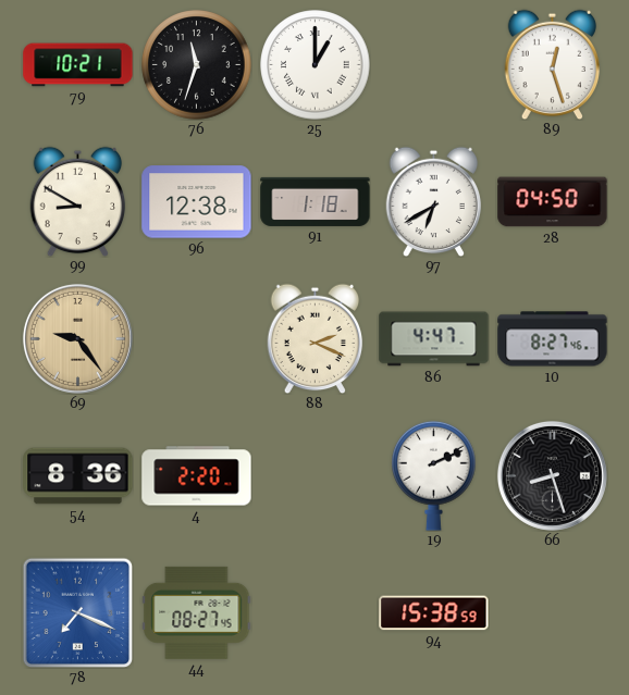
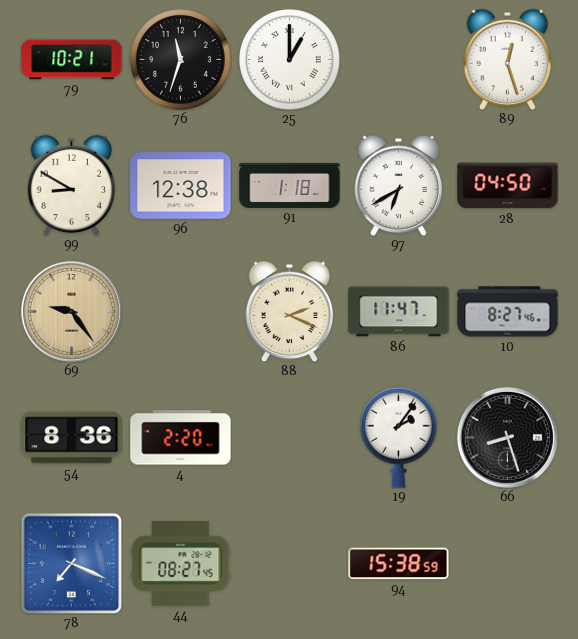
86: 4:47 -> 11:47 (399, 312)
19: 2:11 -> 2:06 (399, 437)
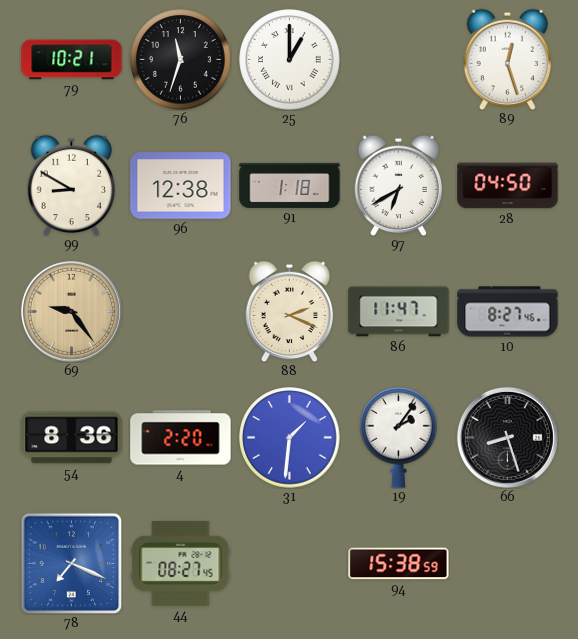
31: none -> 1:31 (290, 438)
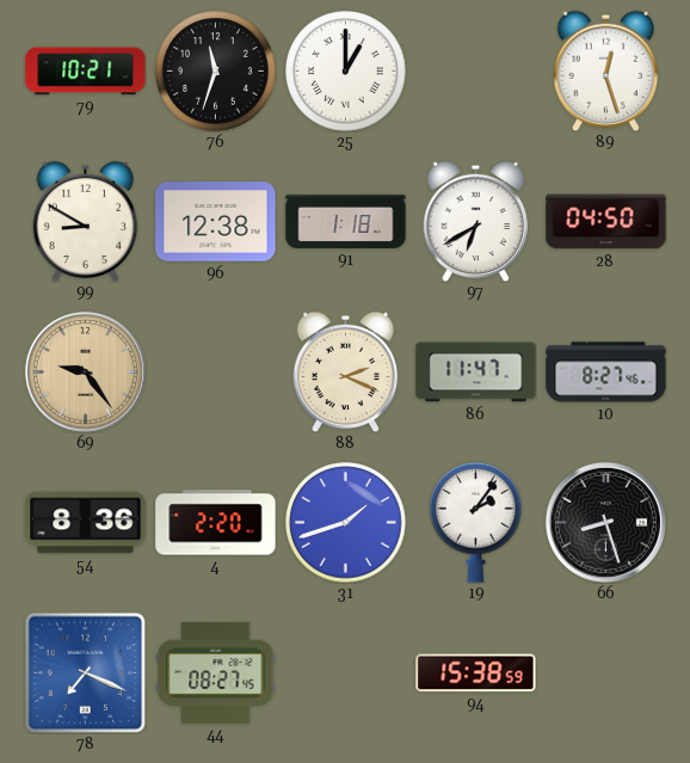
31: 1:31 -> 1:42 (346, 523)
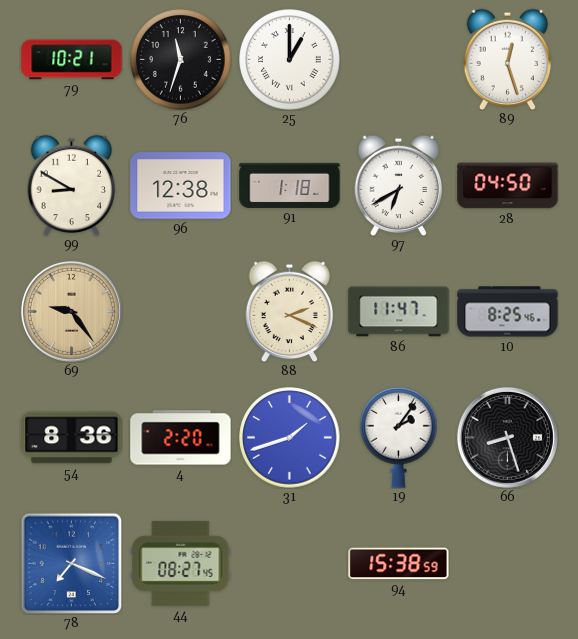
10: 8:27 -> 8:25 (508, 312)
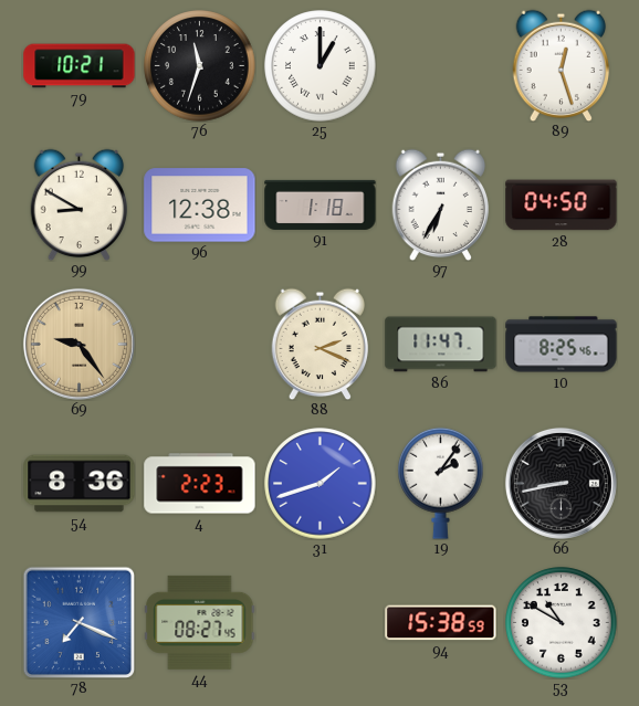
97: 6:40 -> 6:35 (441, 204)
4: 2:20 -> 2:23 (200, 484)
66: 8:27 -> 8:43 (561, 483)
53: none -> 10:50 (562, 623)
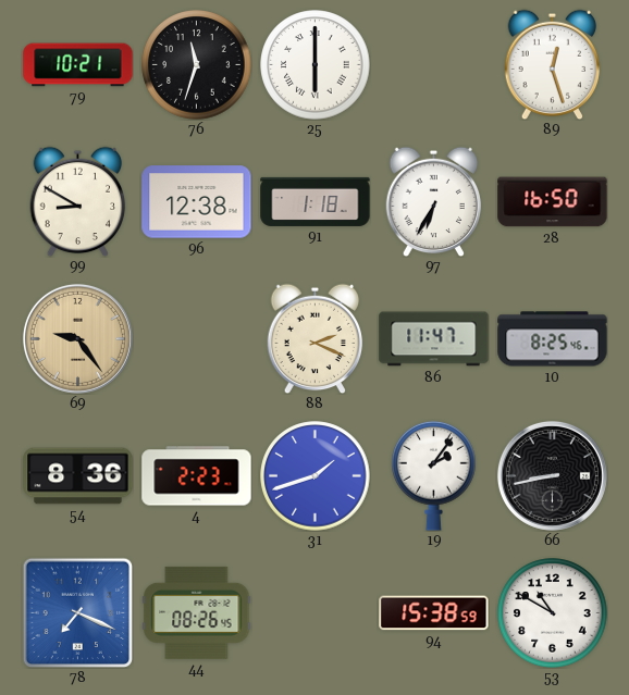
25: 1:00 -> 6:00 (316, 65)
28: 04:50 -> 16:50 (553, 202)
44: 08:27 -> 08:26 (197, 612)
